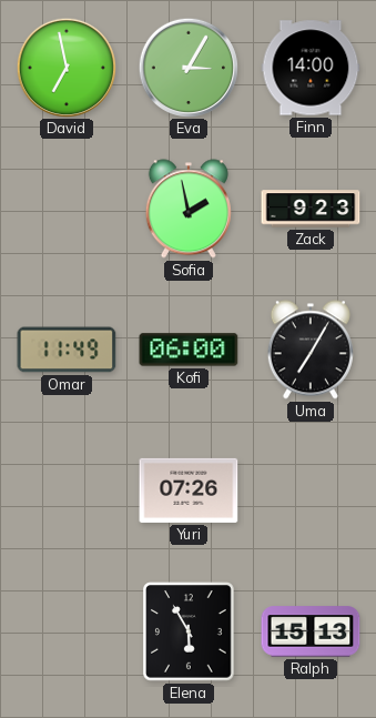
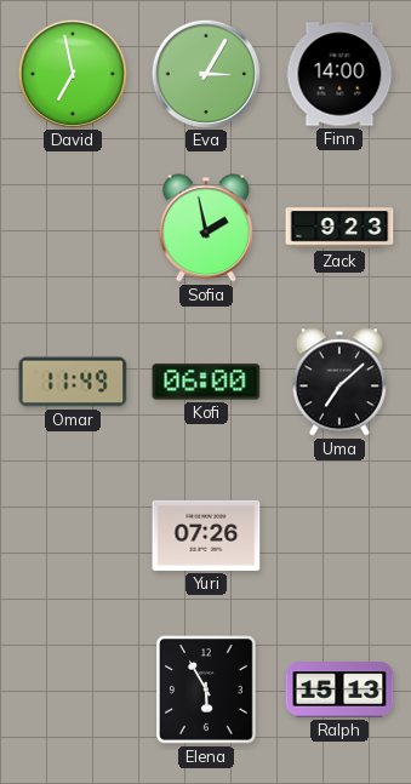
Uma: 7:05 -> 7:08 (339, 382)
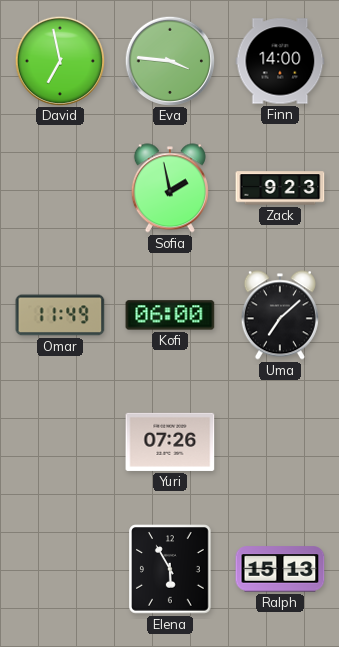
Eva: 3:05 -> 3:46 (169, 60)
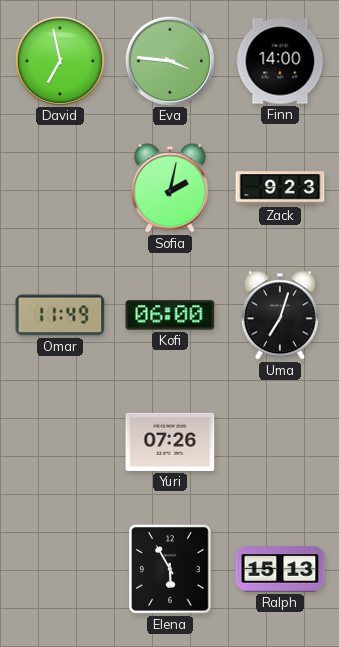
Sofia: 1:58 -> 2:02 (170, 188)
Uma: 7:08 -> 7:03 (280, 315)
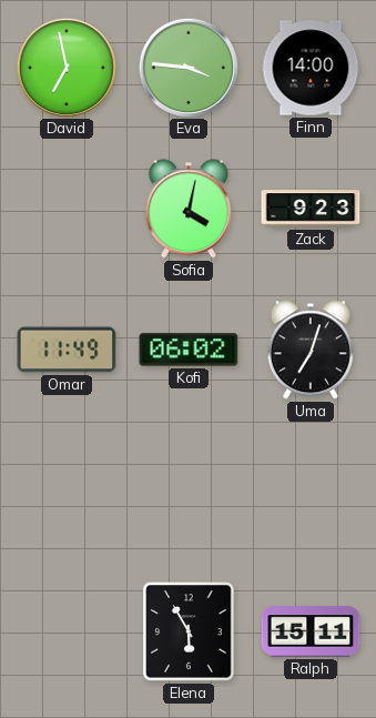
Sofia: 2:02 -> 4:02 (189, 209)
Kofi: 06:00 -> 06:02 (189, 350)
Yuri: 07:26 -> none (170, 442)
Ralph: 15:13 -> 15:11 (311, 631)
